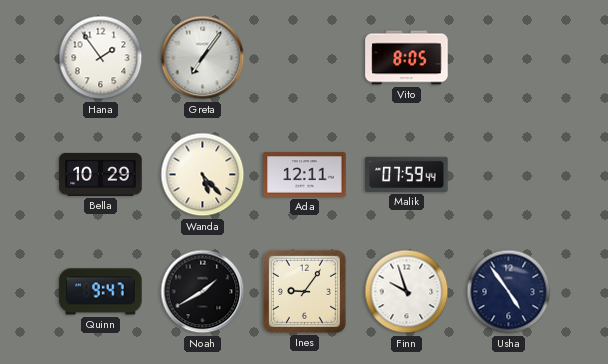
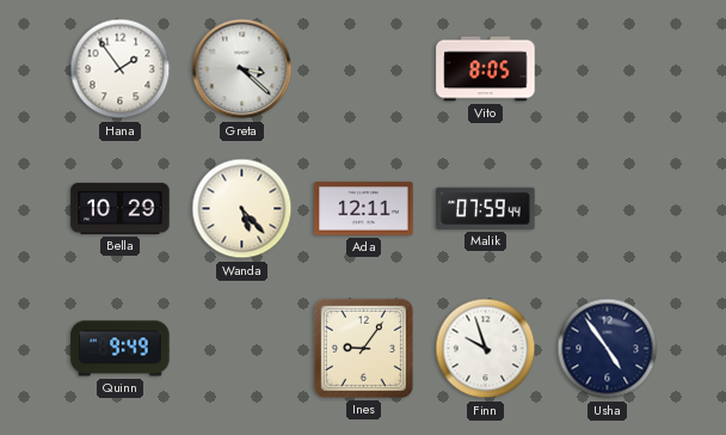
Greta: 7:06 -> 3:22 (242, 69)
Quinn: 9:47 -> 9:49 (121, 349)
Noah: 1:40 -> none (203, 292)
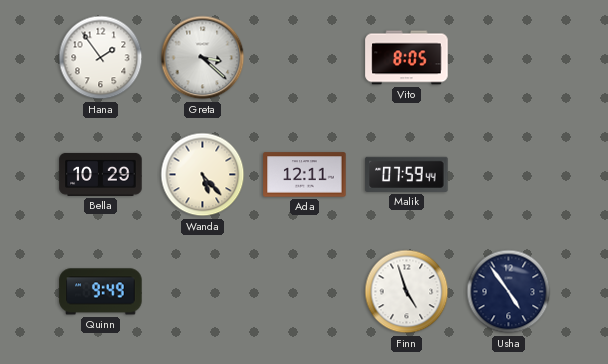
Ines: 9:06 -> none (363, 348)
Finn: 9:57 -> 4:57 (407, 292)
